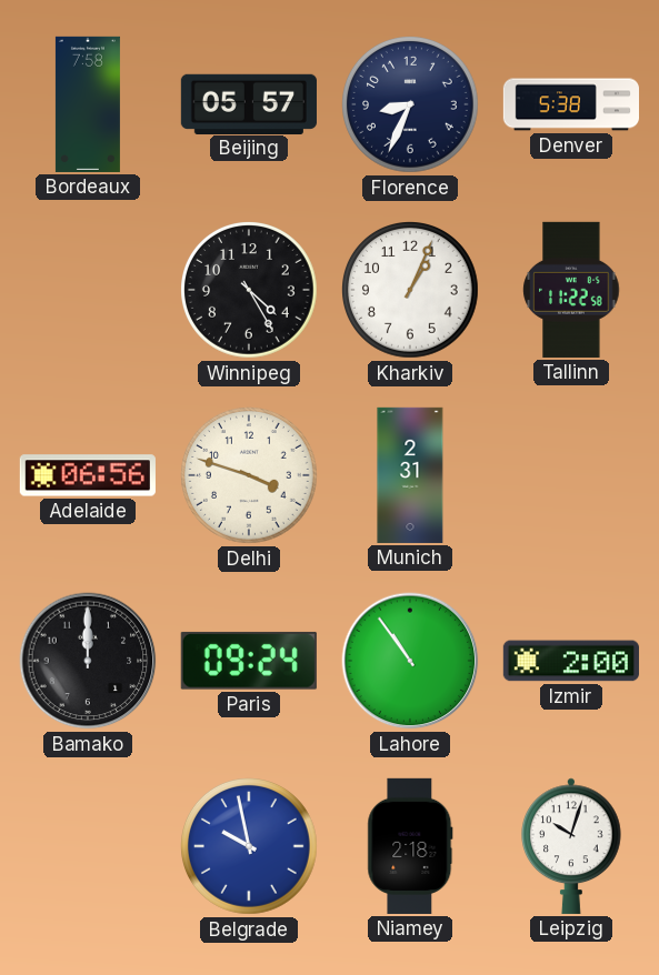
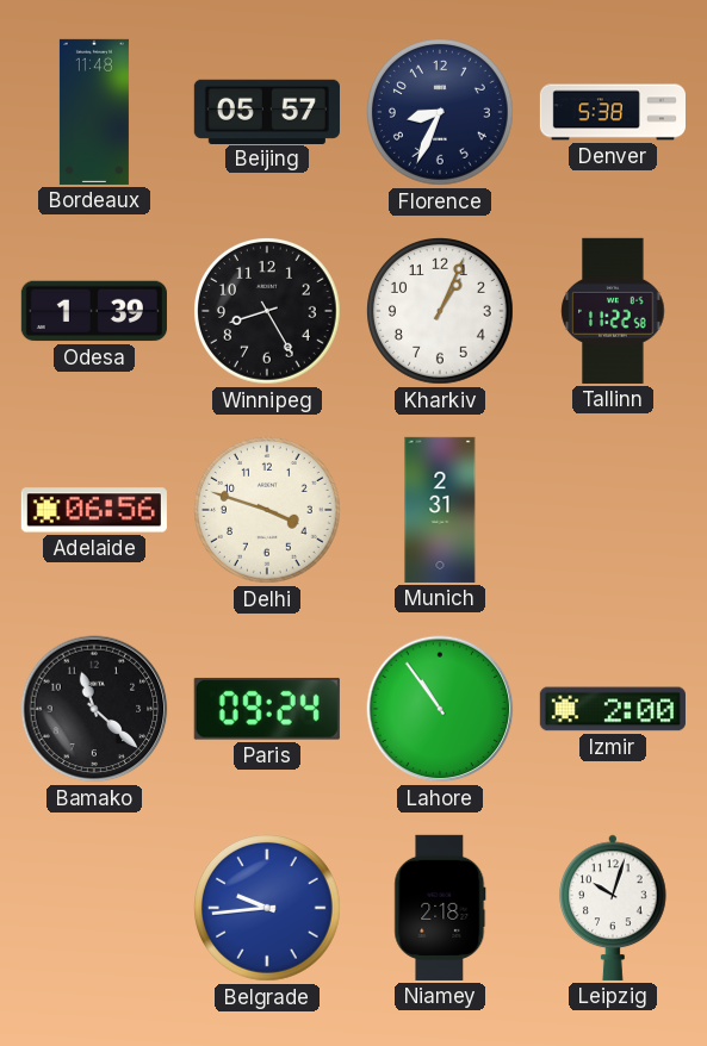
Bordeaux: 7:58 -> 11:48 (94, 112)
Odesa: none -> 1:39 (94, 311)
Winnipeg: 4:25 -> 8:25 (268, 312)
Bamako: 12:00 -> 11:22 (94, 709)
Belgrade: 9:58 -> 9:44 (268, 909)
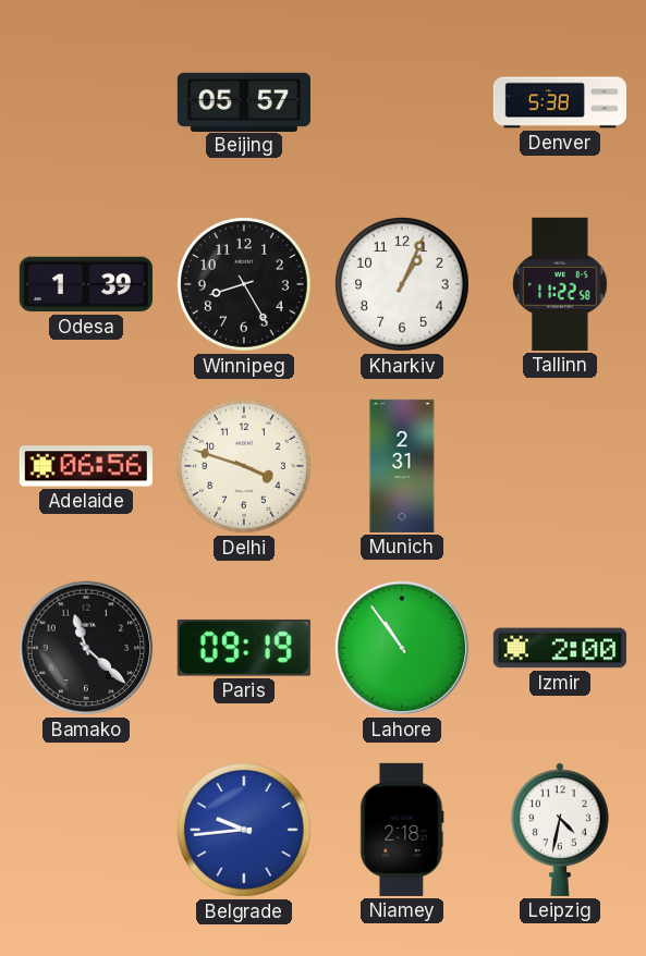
Bordeaux: 11:48 -> none (94, 112)
Florence: 8:34 -> none (441, 113)
Paris: 09:24 -> 09:19 (244, 648)
Leipzig: 10:03 -> 4:32 (560, 830)
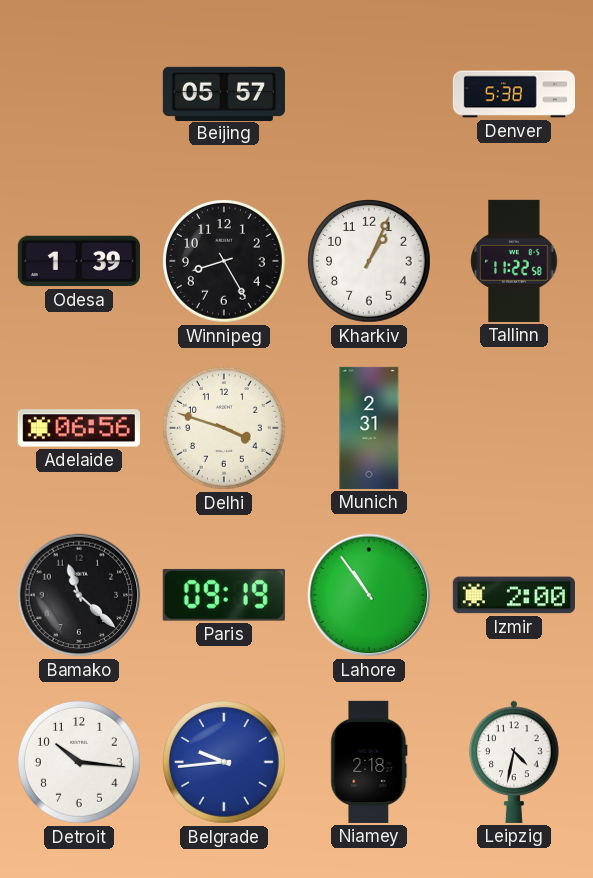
Detroit: none -> 10:16 (80, 763)
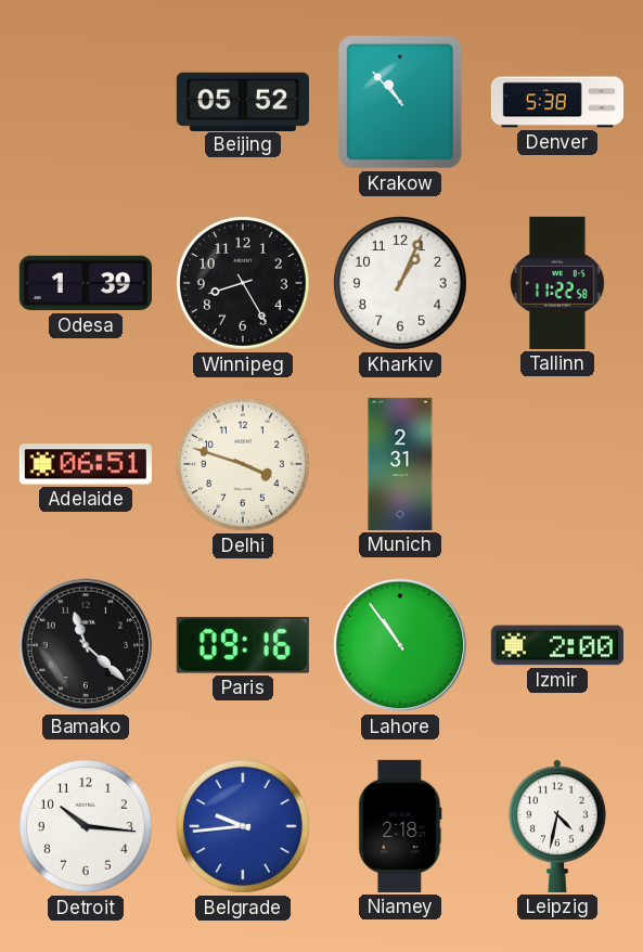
Beijing: 05:57 -> 05:52 (243, 101)
Krakow: none -> 10:53 (401, 103)
Adelaide: 06:56 -> 06:51 (86, 464)
Paris: 09:19 -> 09:16 (243, 645)
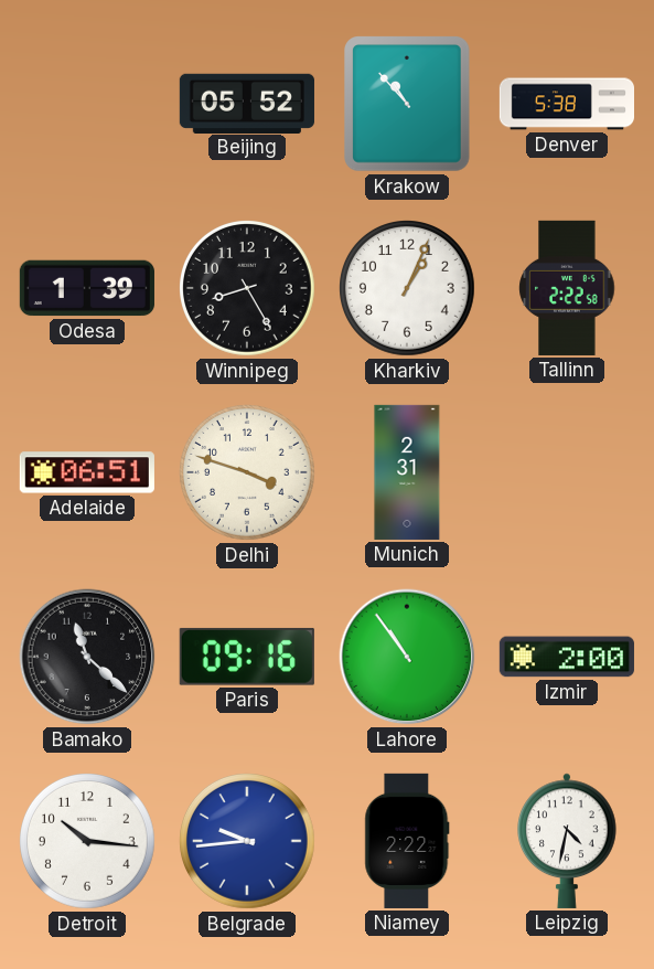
Tallinn: 11:22 -> 2:22 (567, 288)
Niamey: 2:18 -> 2:22 (407, 841)
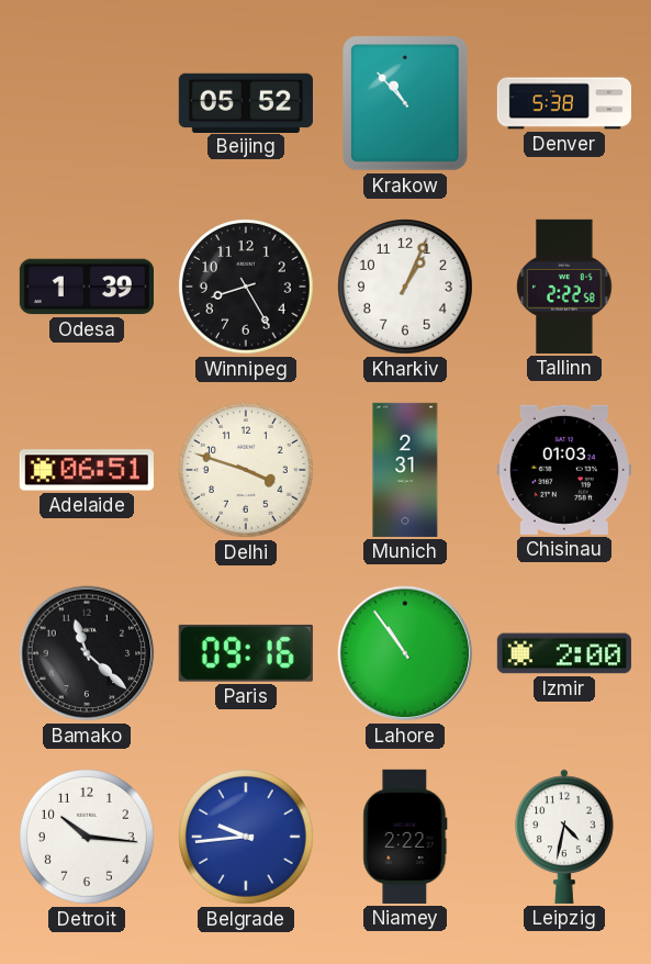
Chisinau: none -> 01:03 (564, 470)
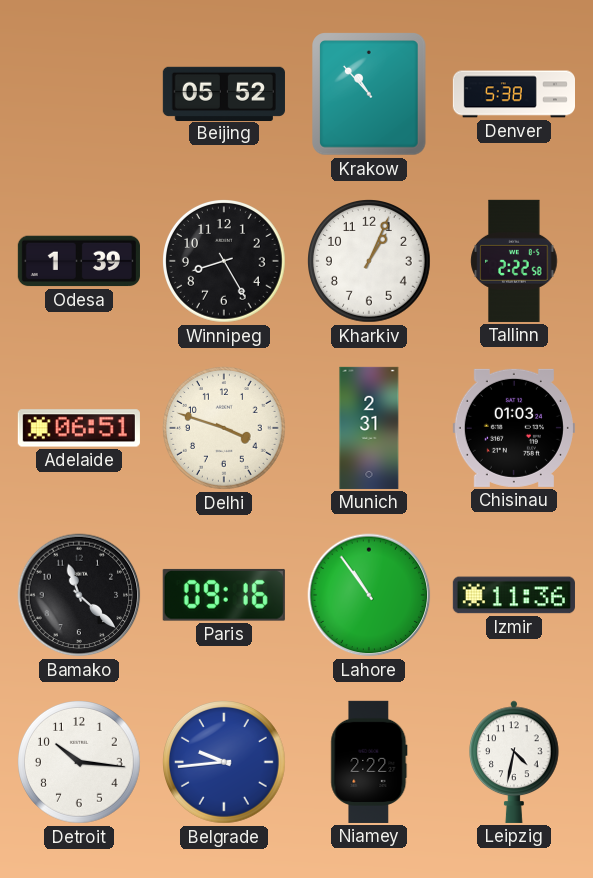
Izmir: 2:00 -> 11:36 (514, 595)
